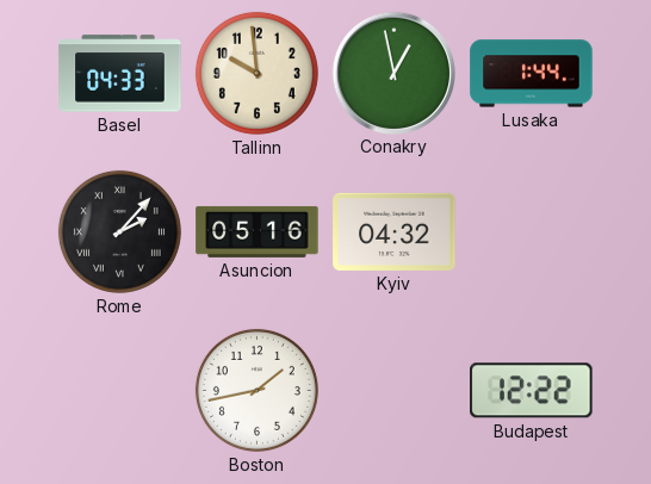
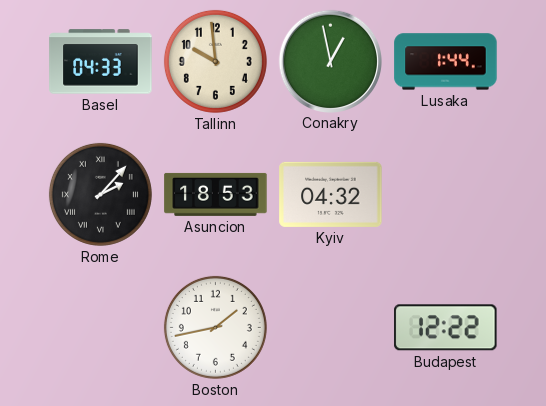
Asuncion: 05:16 -> 18:53 (216, 194)
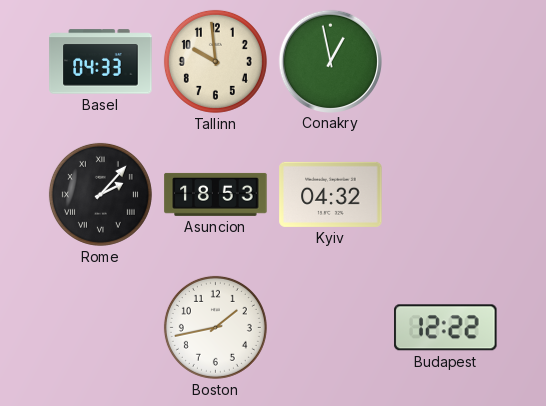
Lusaka: 1:44 -> none (446, 62)
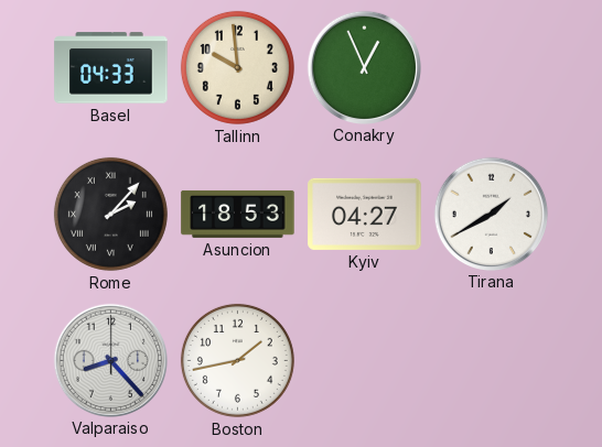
Conakry: 12:58 -> 12:56 (364, 67)
Kyiv: 04:32 -> 04:27 (365, 214)
Tirana: none -> 1:40 (491, 214)
Valparaiso: none -> 8:23 (110, 360)
Budapest: 12:22 -> none (446, 328)
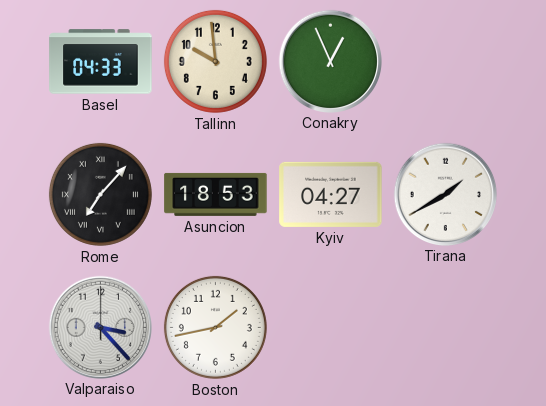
Rome: 2:07 -> 7:07 (100, 194)
Valparaiso: 8:23 -> 3:23 (100, 327)
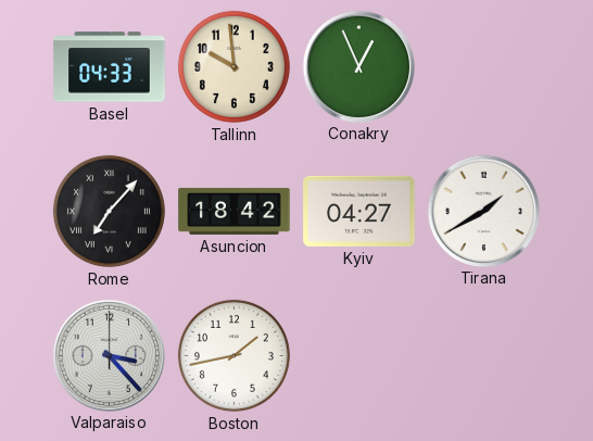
Asuncion: 18:53 -> 18:42 (235, 211)
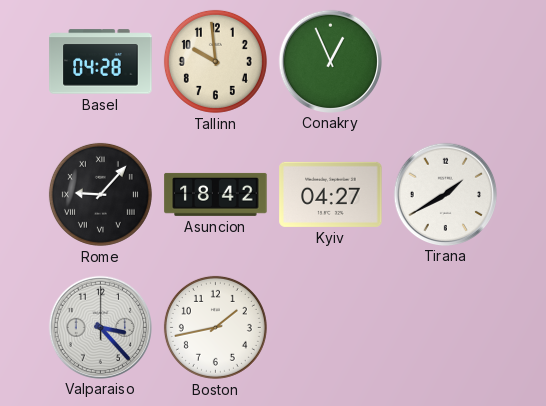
Basel: 04:33 -> 04:28 (101, 62)
Rome: 7:07 -> 9:07 (100, 194)
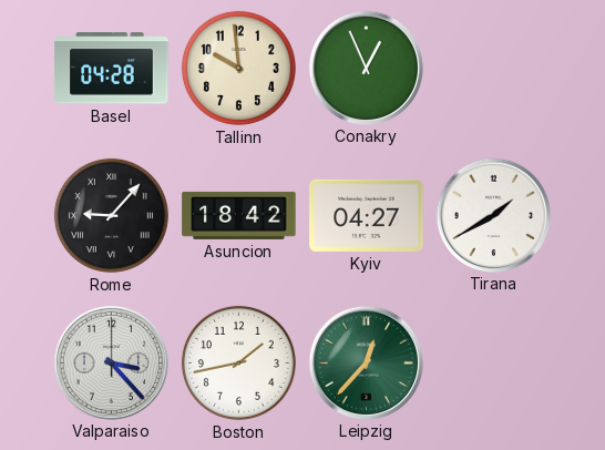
Leipzig: none -> 12:37 (366, 362)
